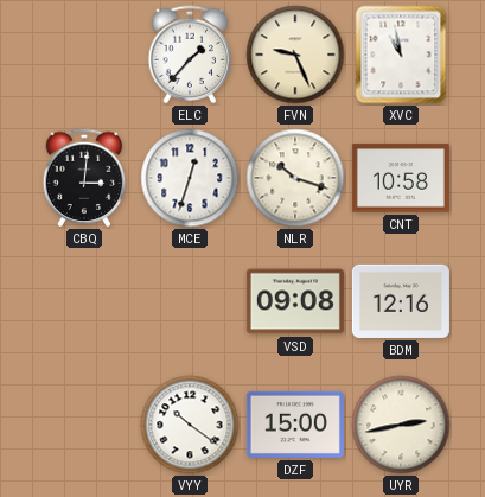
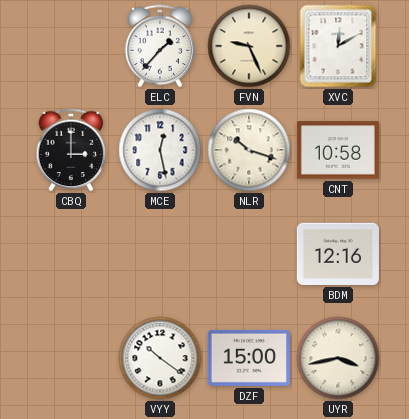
XVC: 10:58 -> 12:10 (338, 46)
CBQ: 3:01 -> 3:00 (71, 150)
MCE: 12:33 -> 12:28 (160, 150)
VSD: 09:08 -> none (295, 301)
UYR: 2:43 -> 3:43 (338, 358)
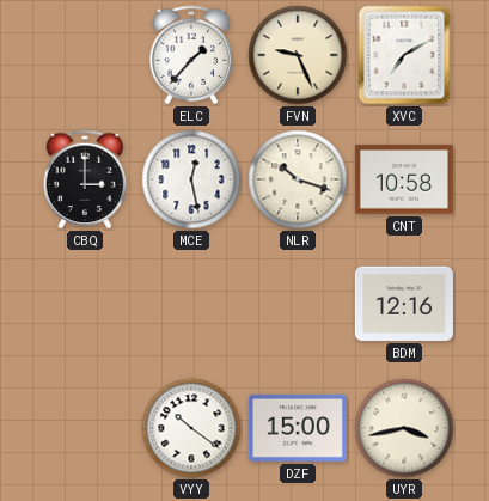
XVC: 12:10 -> 7:10 (404, 55)
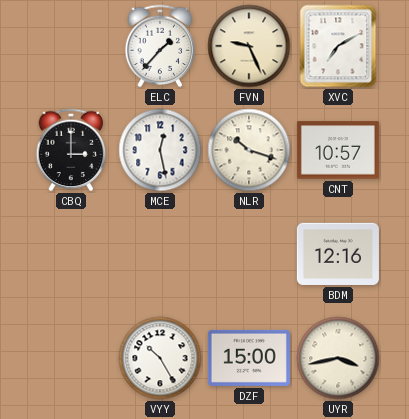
CNT: 10:58 -> 10:57 (338, 150)
VYY: 10:21 -> 10:25 (160, 358)
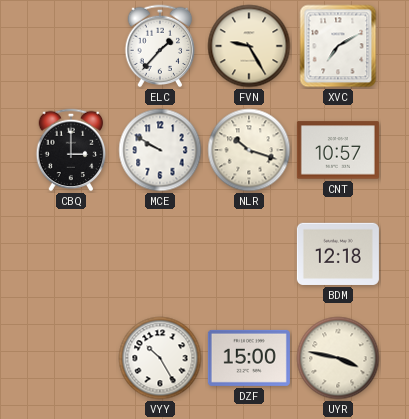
FVN: 9:26 -> 9:25 (249, 46)
MCE: 12:28 -> 9:50 (160, 150)
BDM: 12:16 -> 12:18 (338, 254)
UYR: 3:43 -> 3:47 (338, 358)
